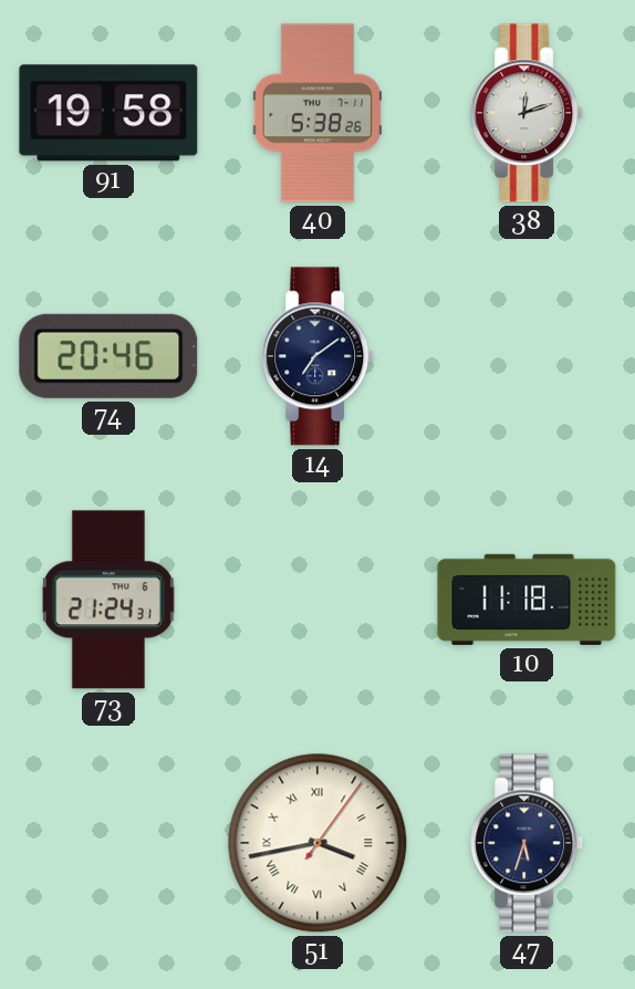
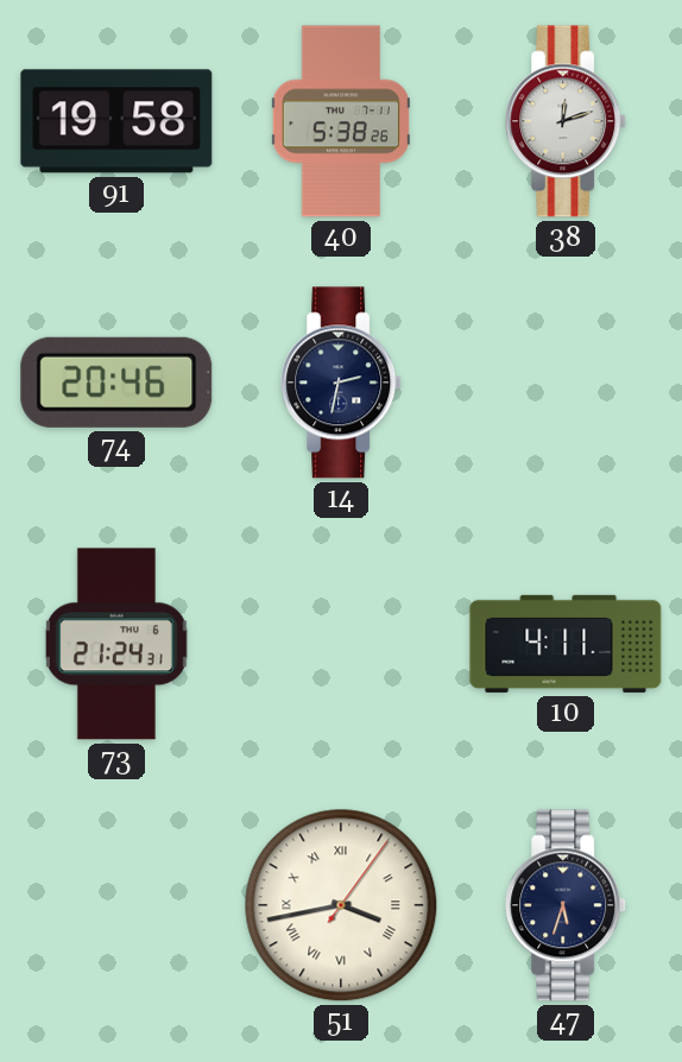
14: 7:09 -> 2:32 (342, 383)
10: 11:18 -> 4:11 (566, 644)
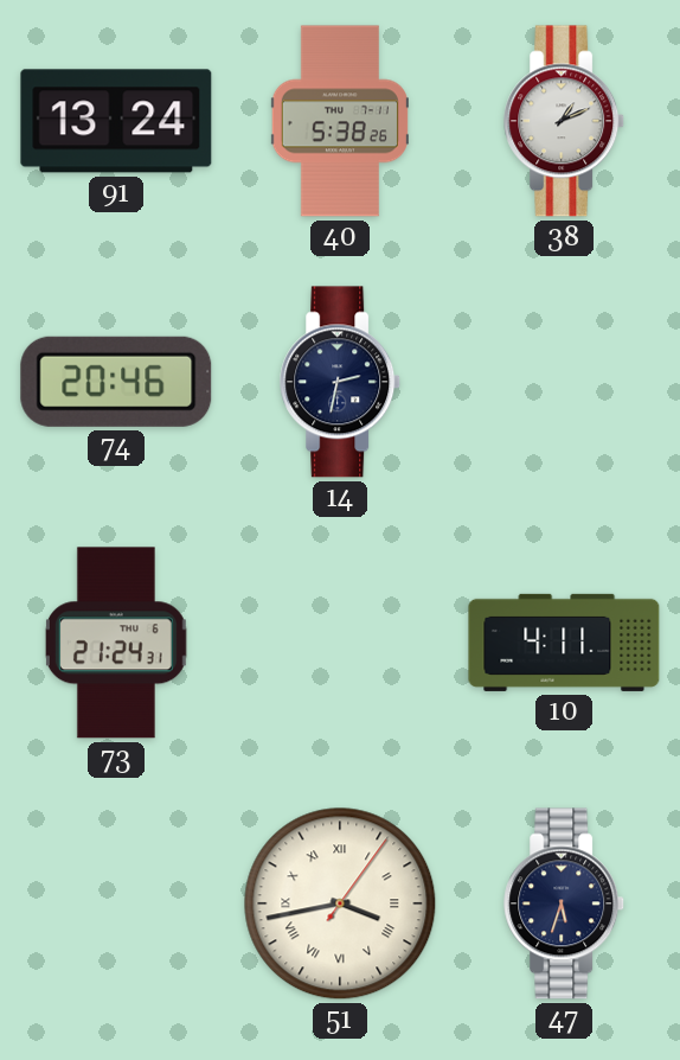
91: 19:58 -> 13:24 (116, 121)
38: 12:12 -> 1:11 (565, 121)
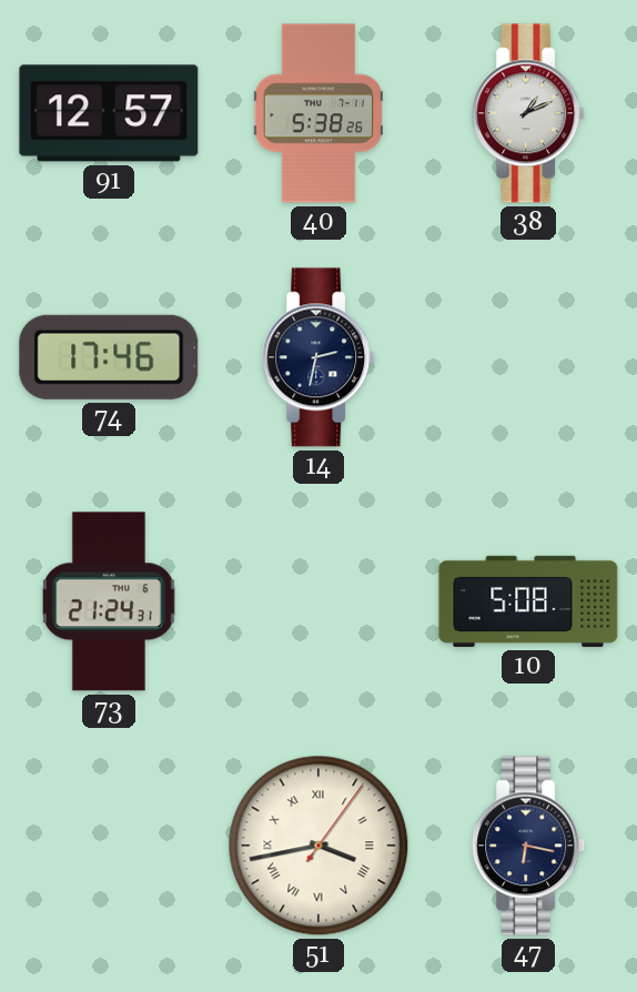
91: 13:24 -> 12:57 (109, 113)
74: 20:46 -> 17:46 (109, 357)
10: 4:11 -> 5:08 (528, 601)
47: 5:33 -> 6:17 (529, 846)
